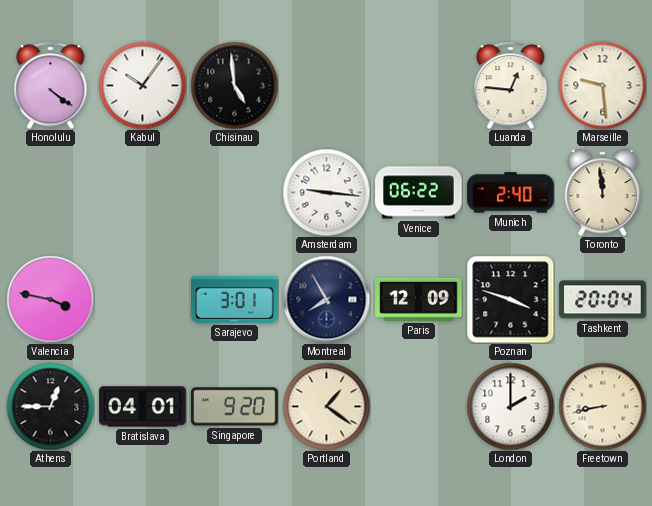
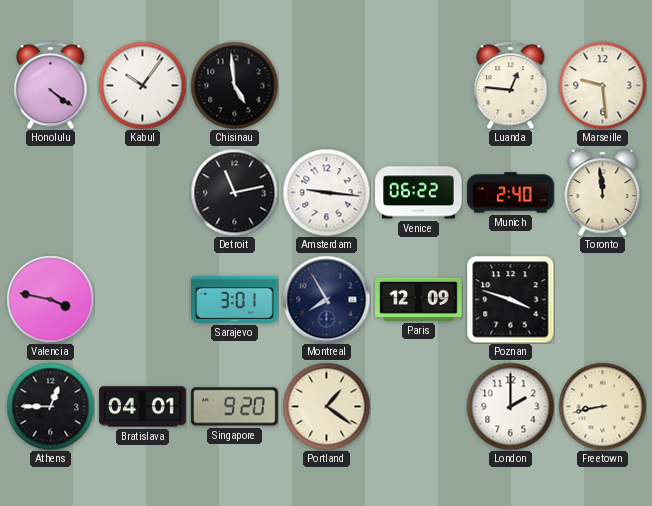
Detroit: none -> 11:13 (234, 192)
Tashkent: 20:04 -> none (603, 300)
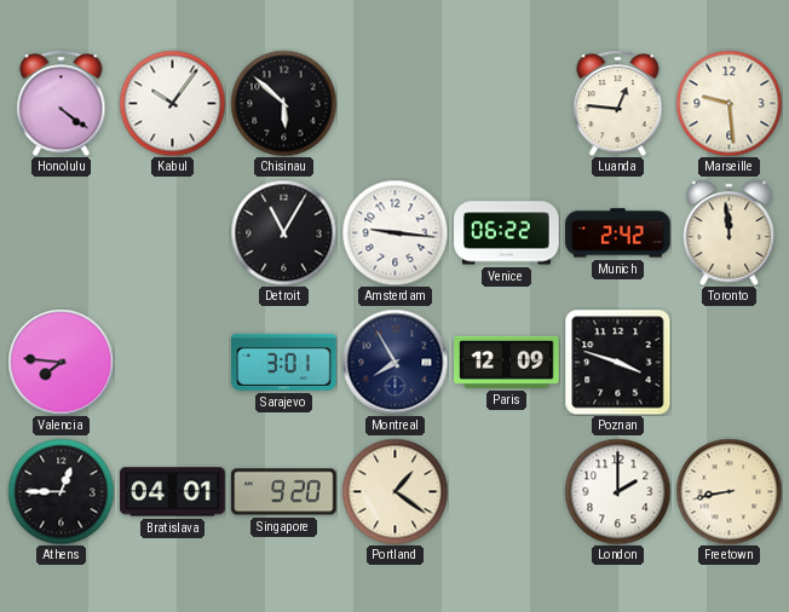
Chisinau: 4:59 -> 5:52 (283, 103)
Detroit: 11:13 -> 11:05 (283, 232)
Munich: 2:40 -> 2:42 (618, 233)
Valencia: 3:47 -> 7:46 (61, 362)
